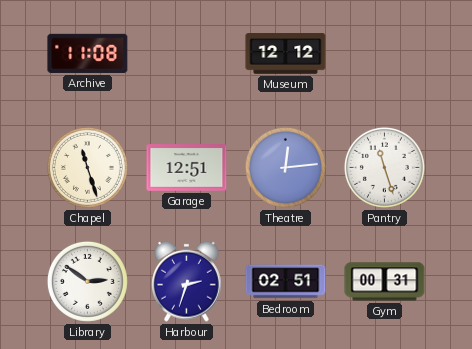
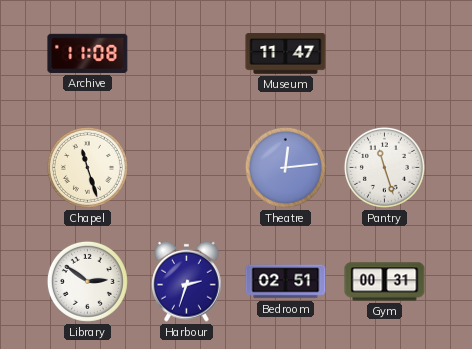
Museum: 12:12 -> 11:47 (286, 54)
Garage: 12:51 -> none (187, 168)
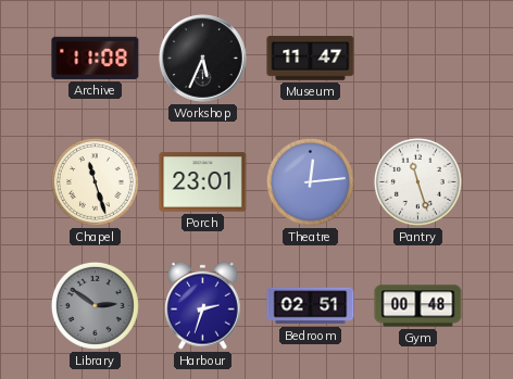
Workshop: none -> 5:34 (203, 59)
Porch: none -> 23:01 (203, 182)
Library dial: white -> grey (95, 305)
Gym: 00:31 -> 00:48 (418, 306)
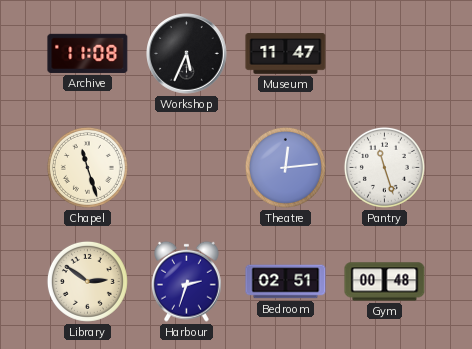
Porch: 23:01 -> none (203, 182)
Library dial: grey -> cream (87, 281)
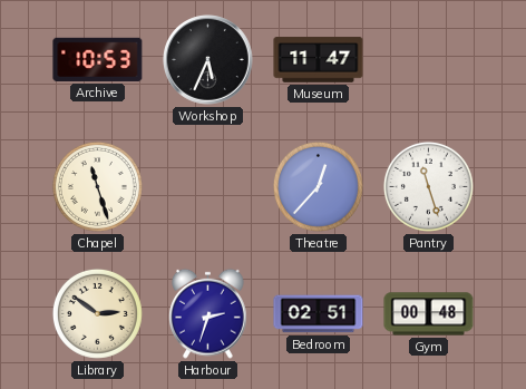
Archive: 11:08 -> 10:53 (98, 59)
Theatre: 12:14 -> 12:37 (318, 186)
